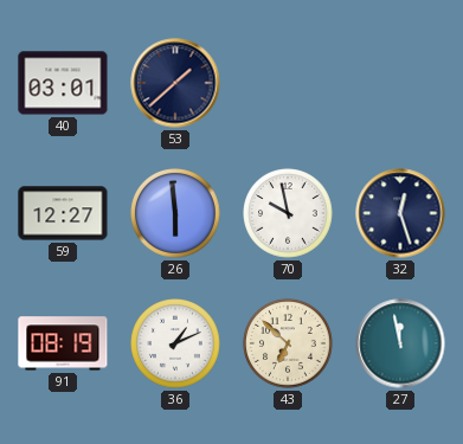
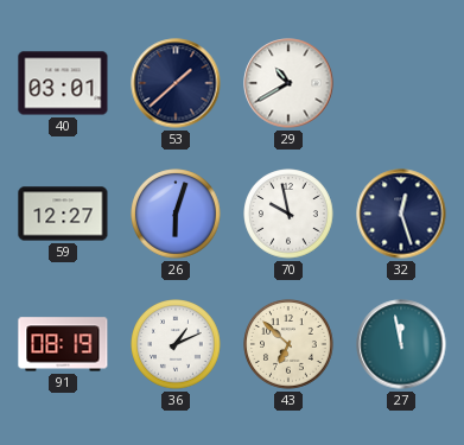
29: none -> 10:40 (288, 83)
26: 5:59 -> 6:03 (176, 214)
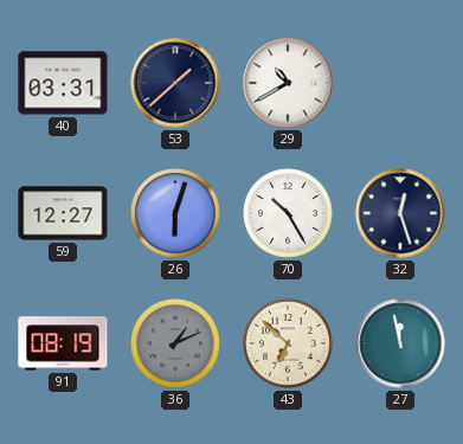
40: 03:01 -> 03:31 (63, 83)
70: 9:58 -> 10:25 (288, 213)
36 dial: white -> grey (175, 343)
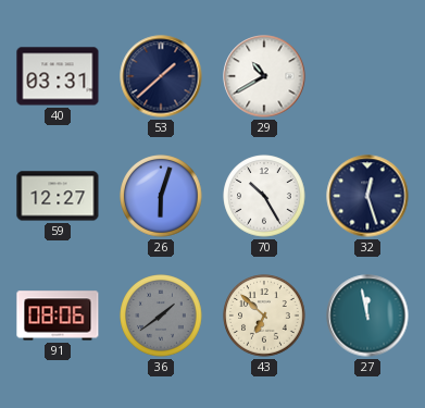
91: 08:19 -> 08:06 (58, 316)
36: 1:11 -> 1:39 (161, 316)
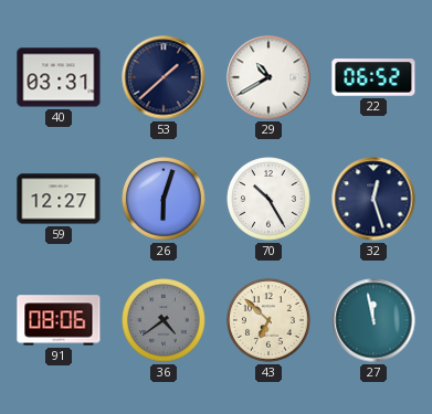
22: none -> 06:52 (373, 77)
36: 1:39 -> 4:39 (164, 320)
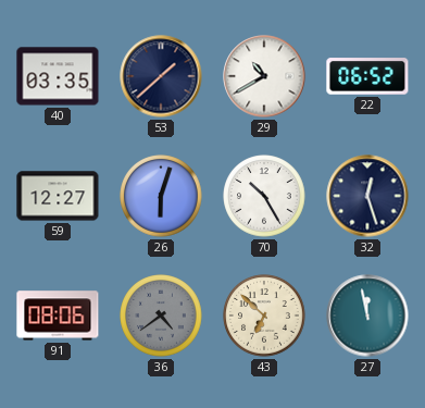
40: 03:31 -> 03:35 (58, 76)
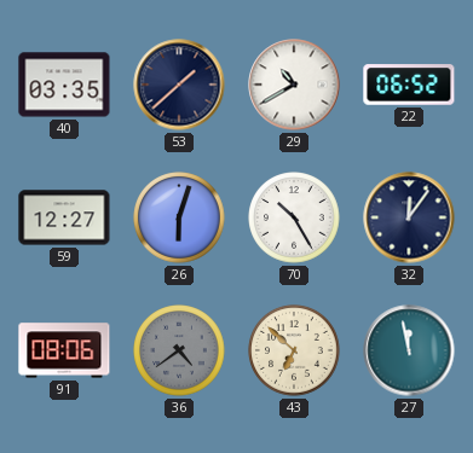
32: 12:27 -> 12:06 (409, 217)
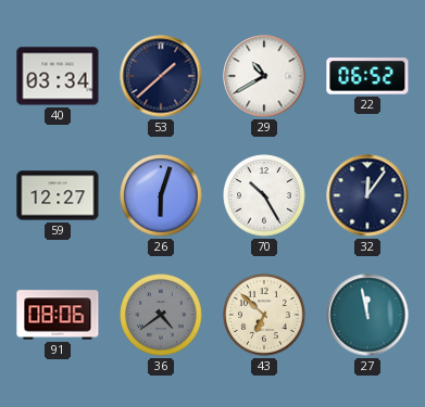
40: 03:35 -> 03:34 (58, 76)
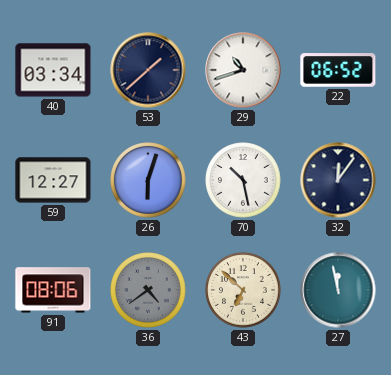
29: 10:40 -> 10:42 (243, 70)
70: 10:25 -> 10:28 (243, 180)
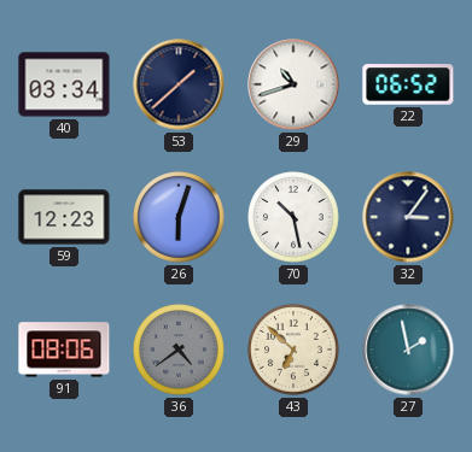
59: 12:27 -> 12:23 (64, 217)
32: 12:06 -> 3:06 (408, 217)
27: 11:58 -> 1:58 (408, 350)
